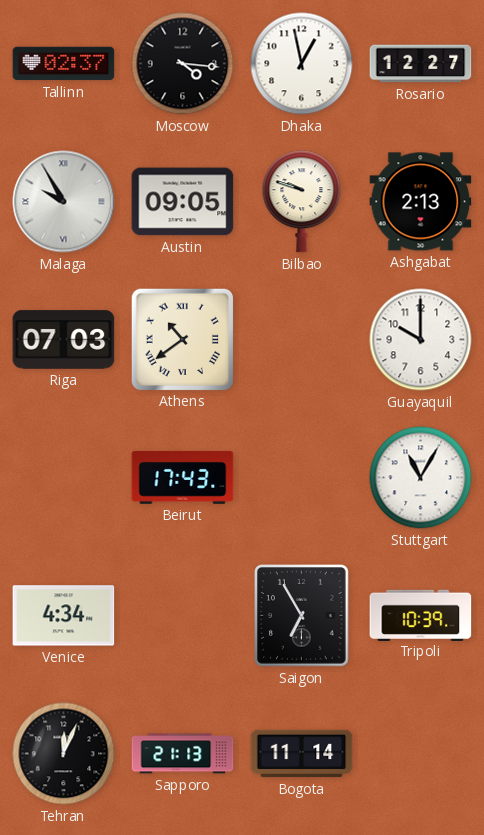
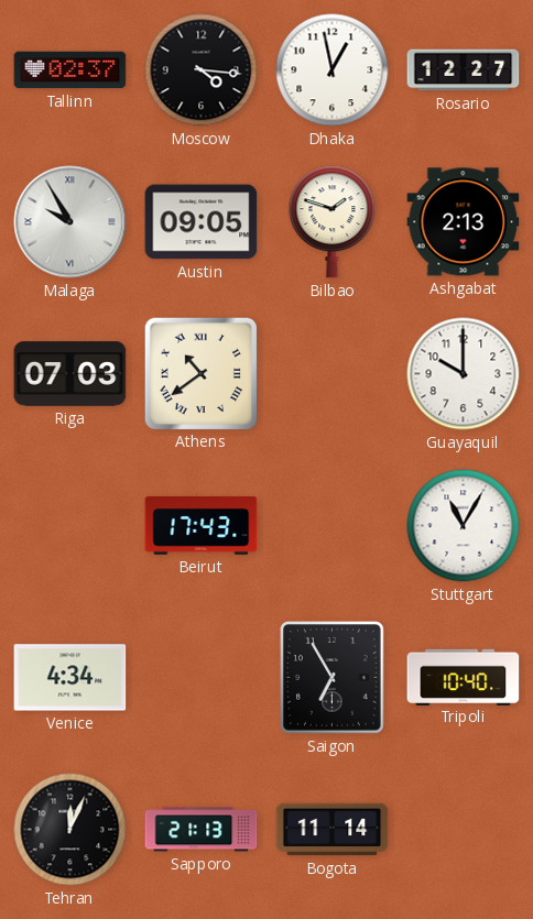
Bilbao: 9:48 -> 1:48 (333, 222)
Tripoli: 10:39 -> 10:40 (464, 677)
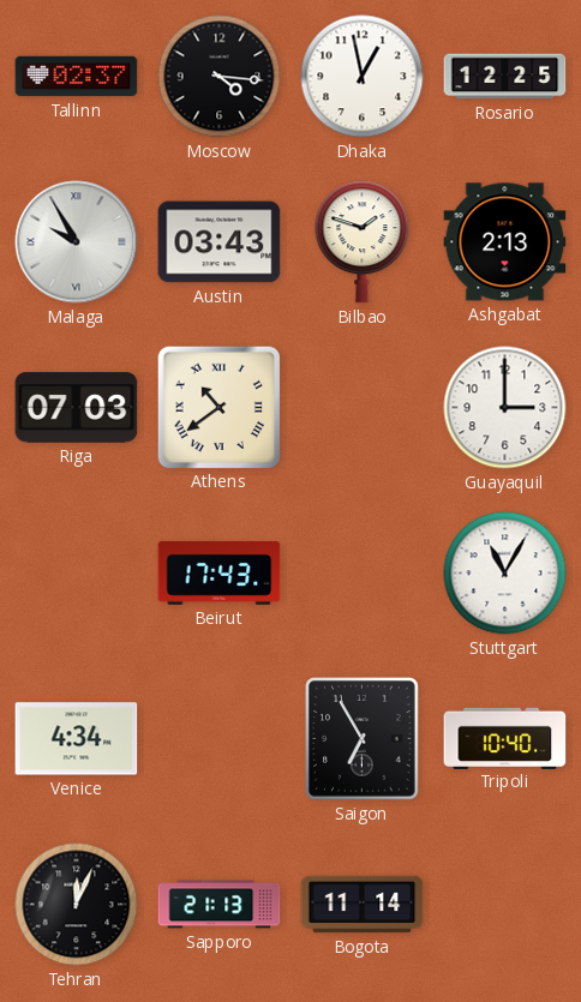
Rosario: 12:27 -> 12:25 (505, 77)
Austin: 09:05 -> 03:43 (220, 242)
Guayaquil: 10:00 -> 3:00 (505, 408)
